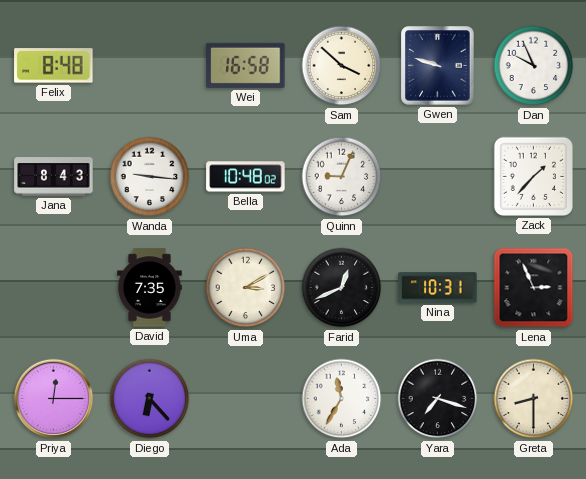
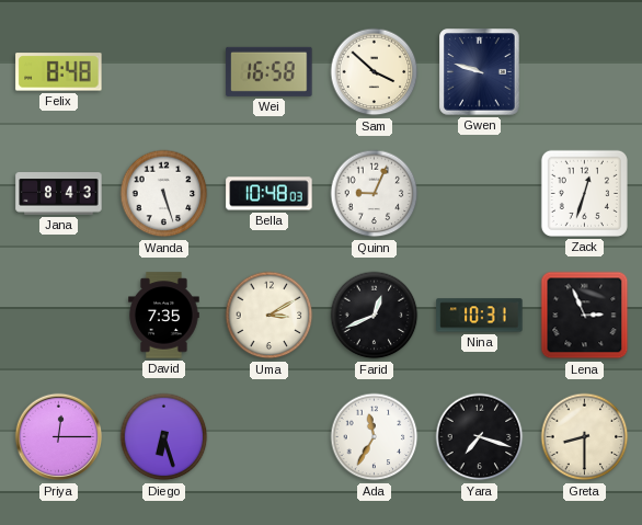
Dan: 9:56 -> none (534, 66)
Wanda: 9:16 -> 5:27 (164, 194)
Bella: 10:48:02 -> 10:48:03 (270, 194)
Zack: 1:37 -> 12:33 (584, 193)
Diego: 6:23 -> 6:27 (164, 437)
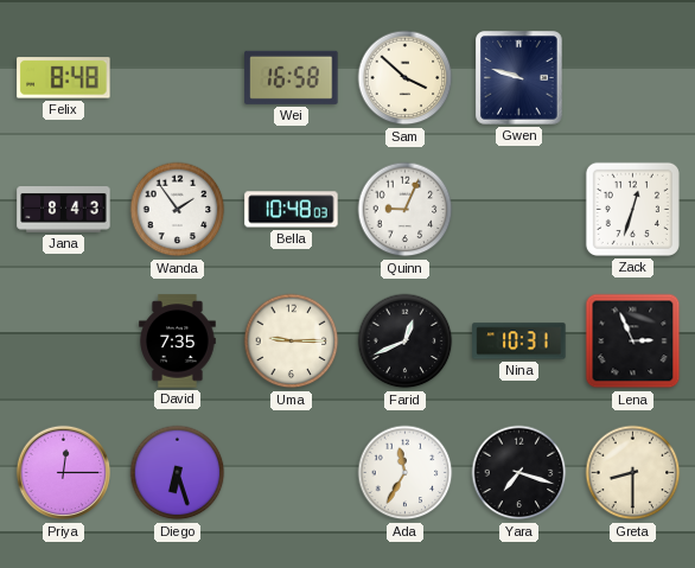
Wanda: 5:27 -> 1:54 (178, 210)
Uma: 3:10 -> 9:15 (292, 342)
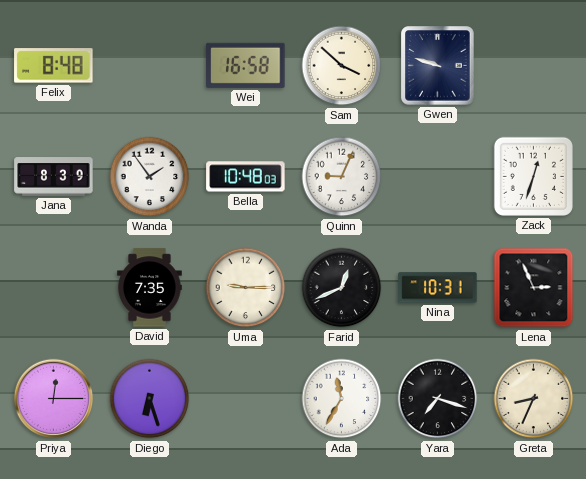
Jana: 8:43 -> 8:39 (54, 177)
Greta: 8:30 -> 8:34 (534, 399)
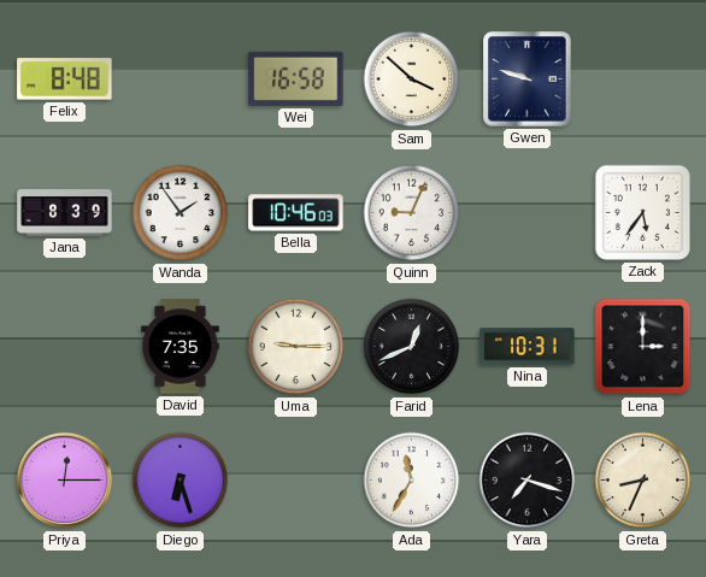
Bella: 10:48 -> 10:46 (296, 213)
Zack: 12:33 -> 5:36 (642, 212)
Lena: 2:56 -> 3:00 (643, 347)
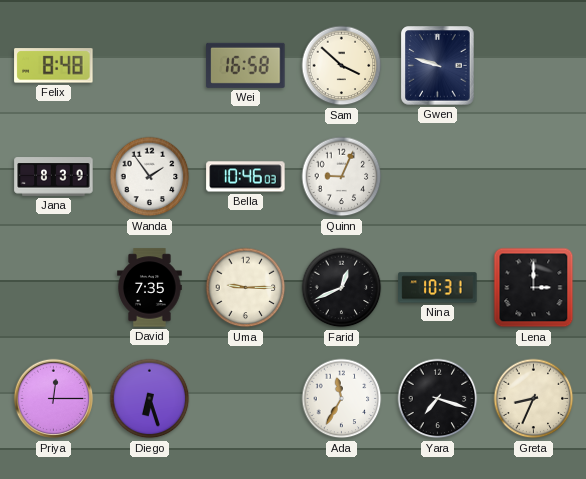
Zack: 5:36 -> none (642, 212)
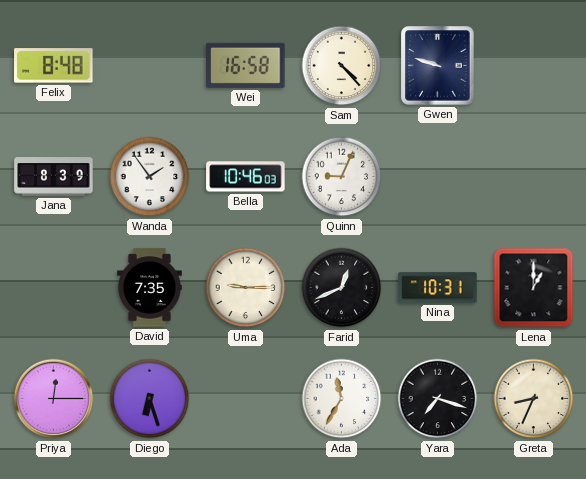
Sam: 3:52 -> 4:23 (342, 66)
Lena: 3:00 -> 1:00 (534, 288)
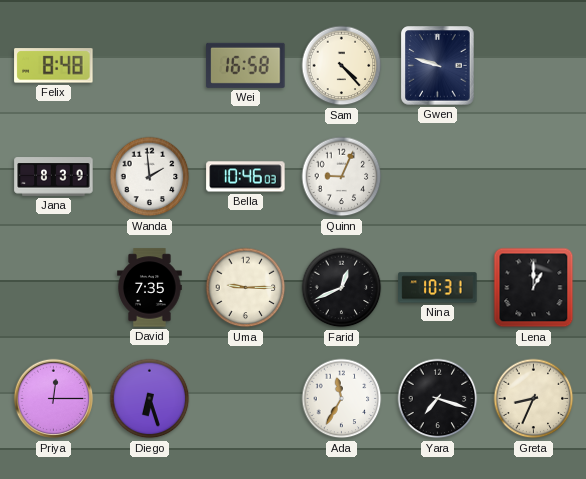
Wanda: 1:54 -> 1:59 (150, 177)
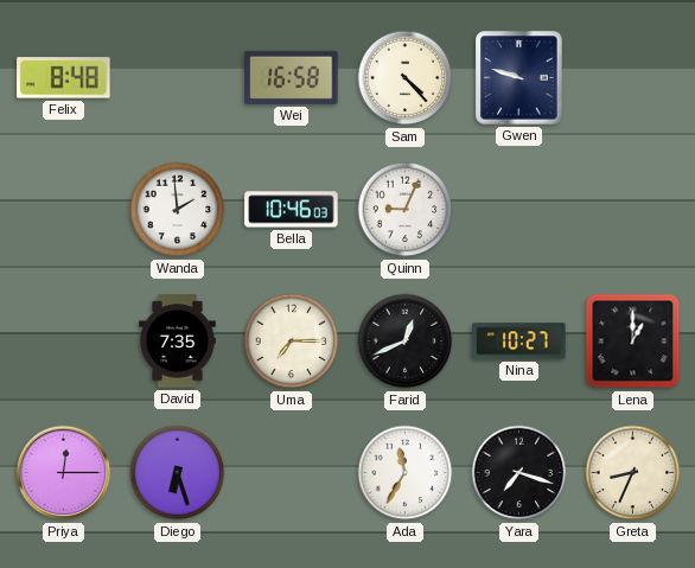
Jana: 8:39 -> none (54, 177)
Uma: 9:15 -> 7:15 (292, 342)
Nina: 10:31 -> 10:27 (519, 342)
